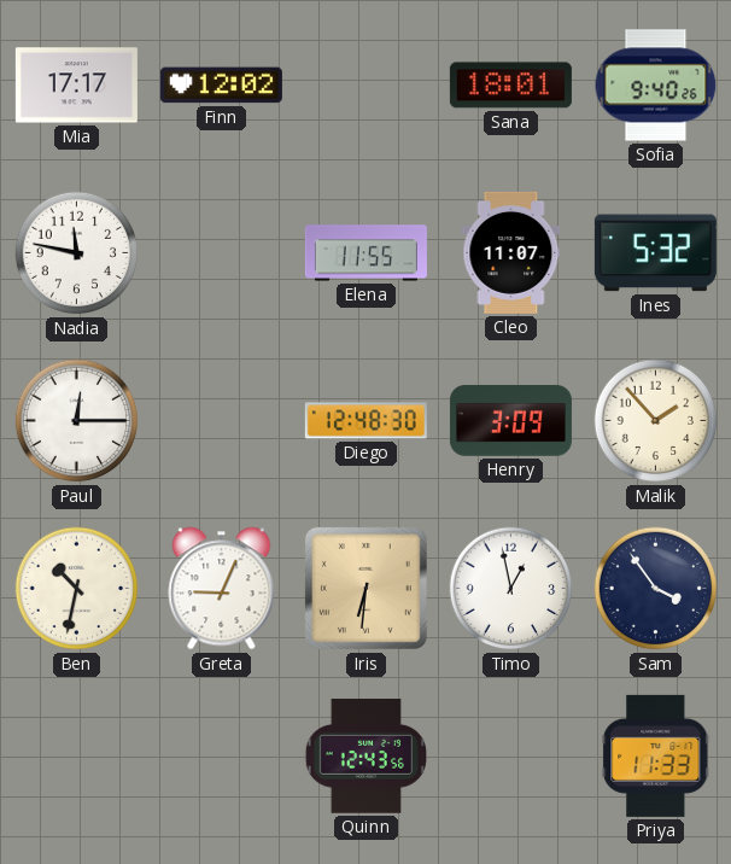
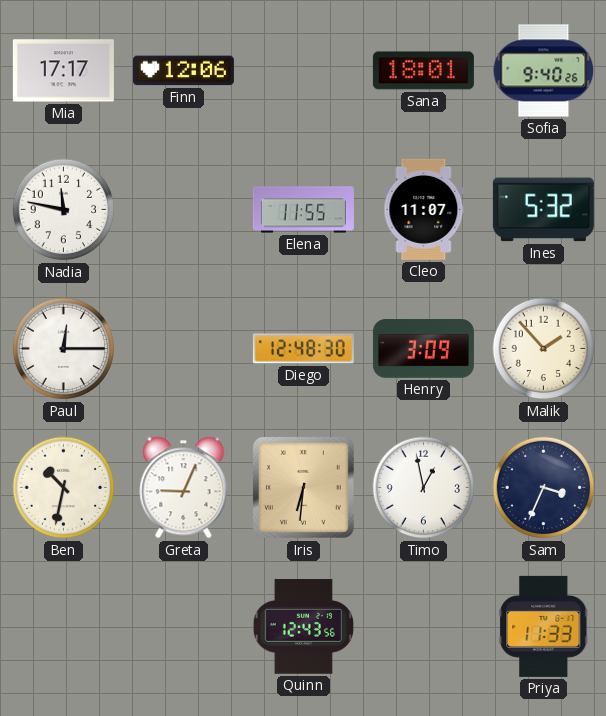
Finn: 12:02 -> 12:06 (183, 71)
Sam: 3:54 -> 3:34 (544, 488)
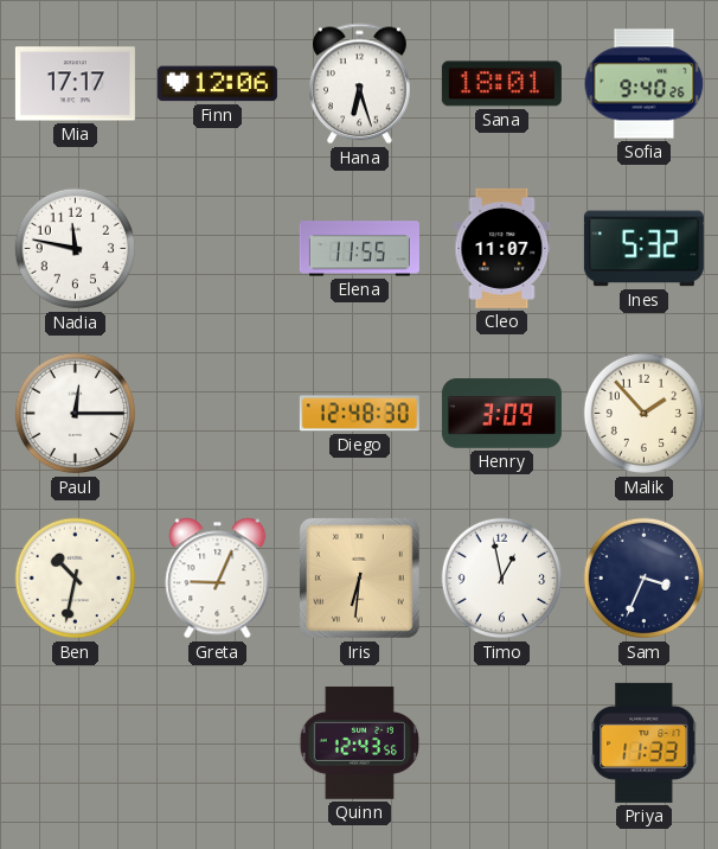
Hana: none -> 6:27 (360, 84)
